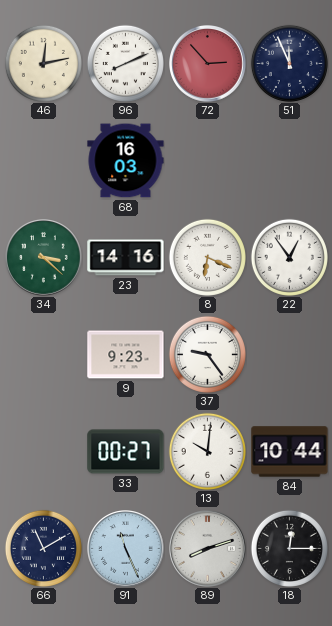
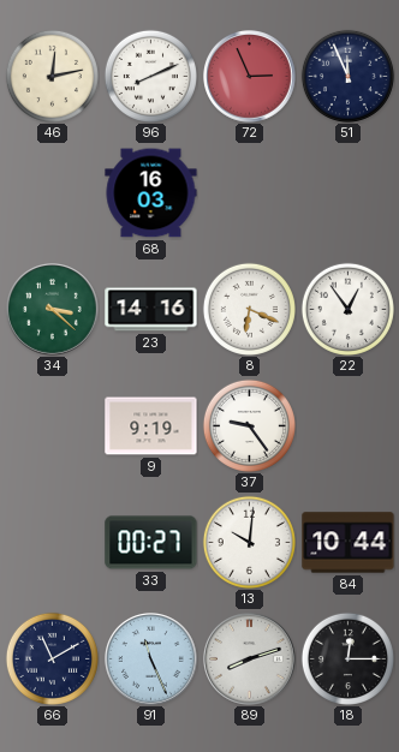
72: 2:53 -> 2:56 (250, 77)
9: 9:23 -> 9:19 (151, 426)
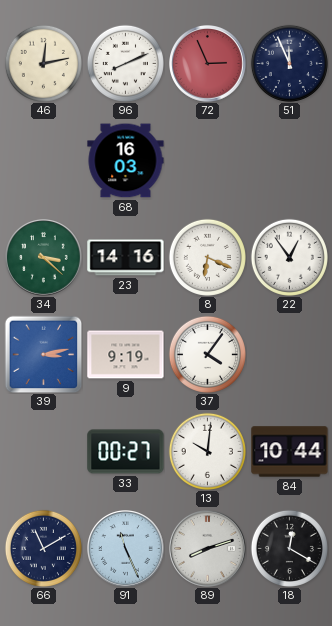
39: none -> 3:13 (43, 354)
37: 9:24 -> 4:06 (207, 354)
18: 12:15 -> 12:20 (289, 548)
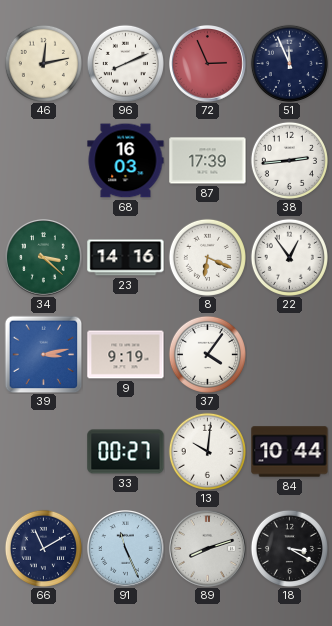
87: none -> 17:39 (208, 161)
38: none -> 2:44 (289, 160)
18: 12:20 -> 3:20 (289, 548)
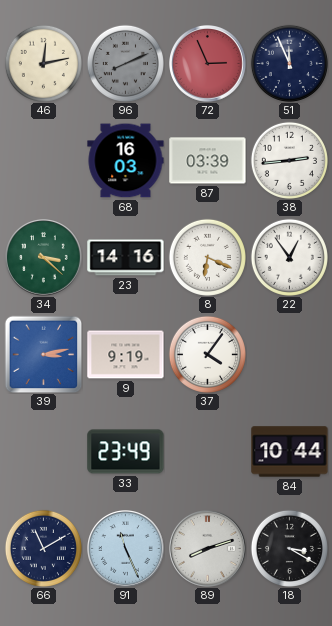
96 dial: white -> grey (125, 63)
87: 17:39 -> 03:39 (208, 161)
33: 00:27 -> 23:49 (126, 452)
13: 10:01 -> none (207, 451)
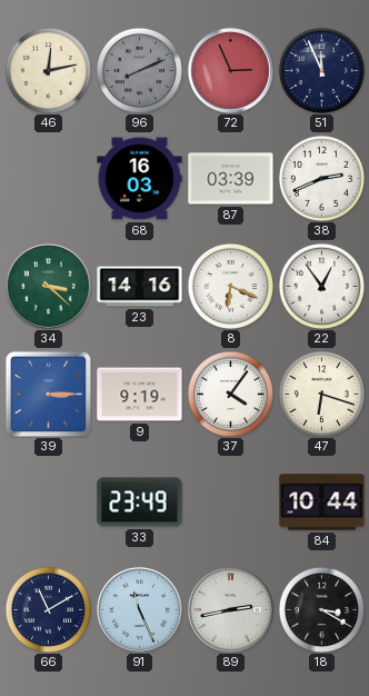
38: 2:44 -> 2:41 (321, 178)
39: 3:13 -> 3:15 (48, 394)
47: none -> 6:18 (321, 394)
89: 8:12 -> 2:43 (231, 610)
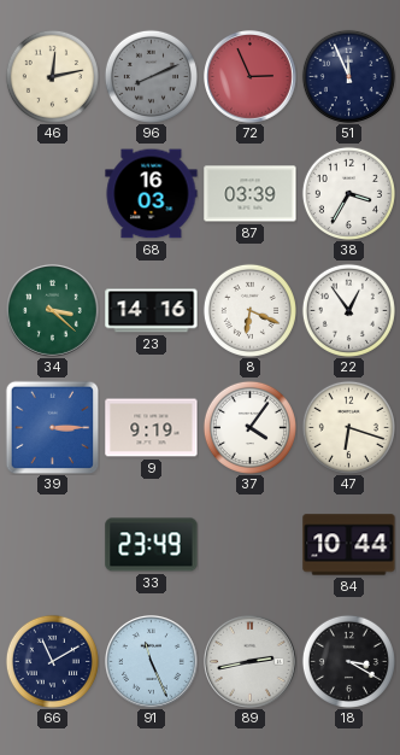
38: 2:41 -> 3:35 (348, 193)
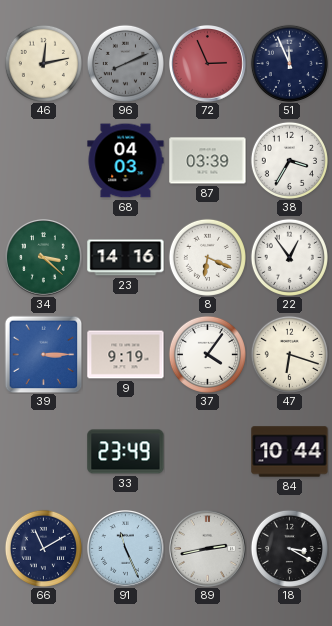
68: 16:03 -> 04:03 (126, 161)
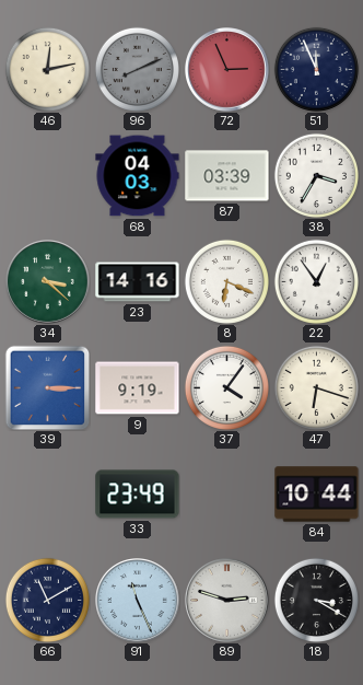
89: 2:43 -> 2:48 (227, 601)
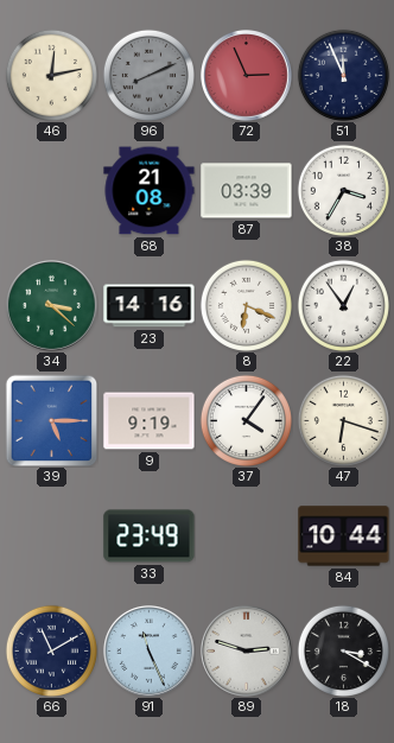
68: 04:03 -> 21:08 (150, 191)
39: 3:15 -> 5:15 (51, 420)
